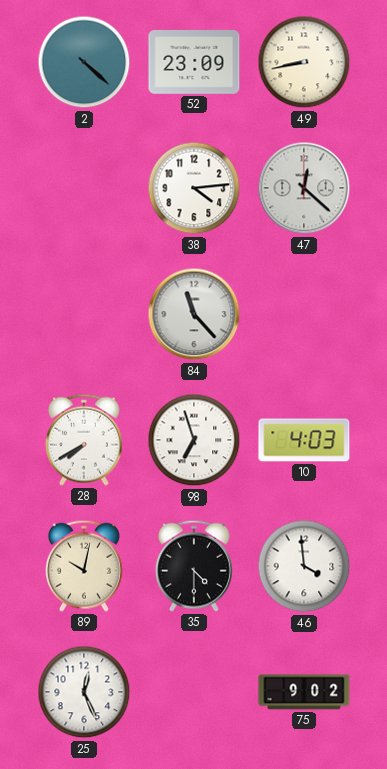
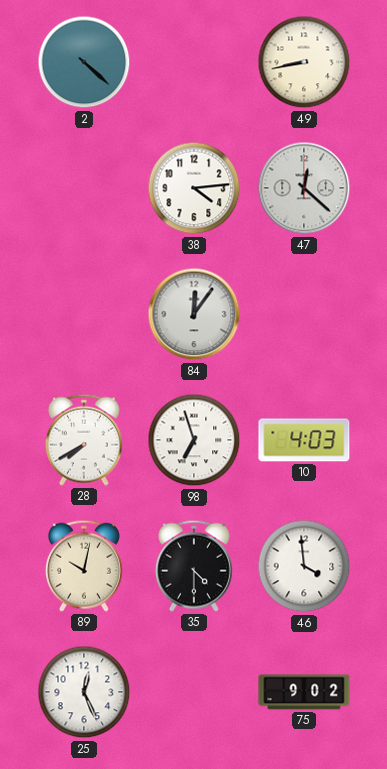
52: 23:09 -> none (194, 63)
84: 11:23 -> 12:06 (194, 314)
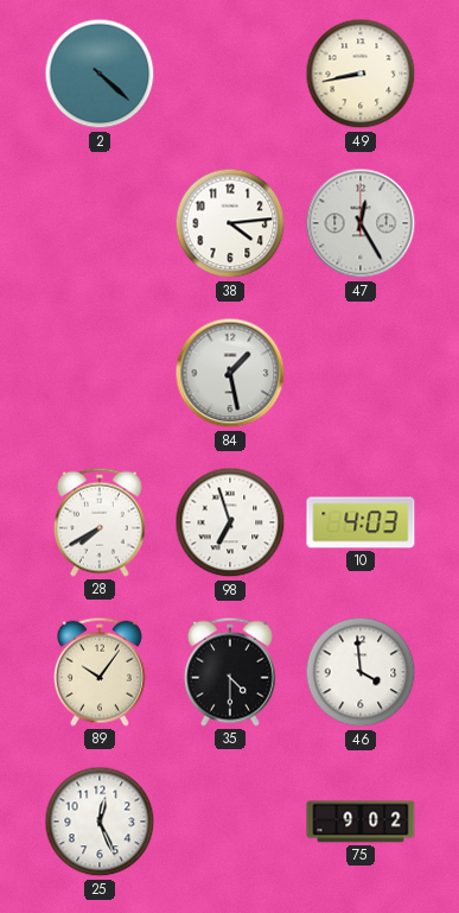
47: 12:22 -> 12:25 (361, 223)
84: 12:06 -> 1:28 (230, 373)
89: 10:02 -> 10:06 (100, 672)
